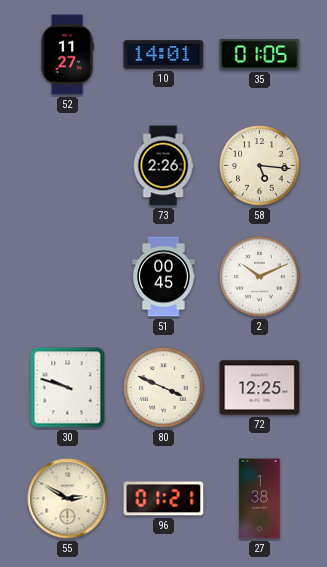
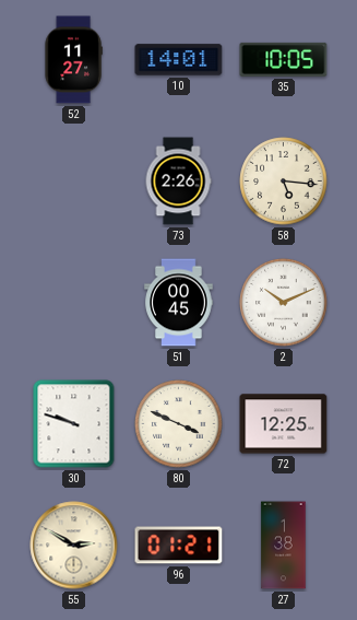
35: 01:05 -> 10:05 (284, 59)
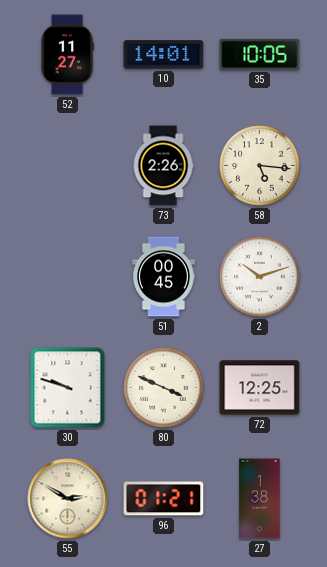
2: 10:11 -> 10:12 (260, 277)
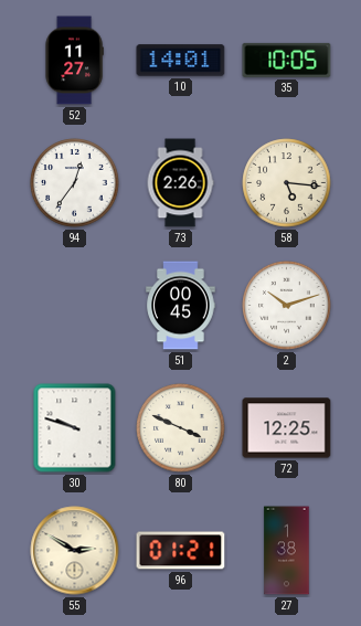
94: none -> 12:36 (75, 183)
